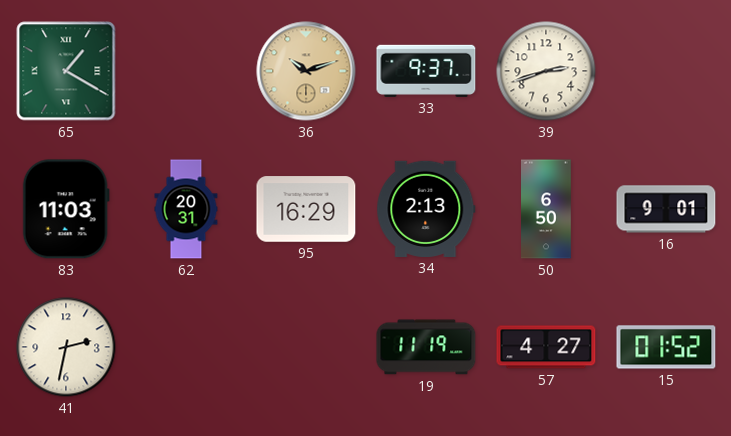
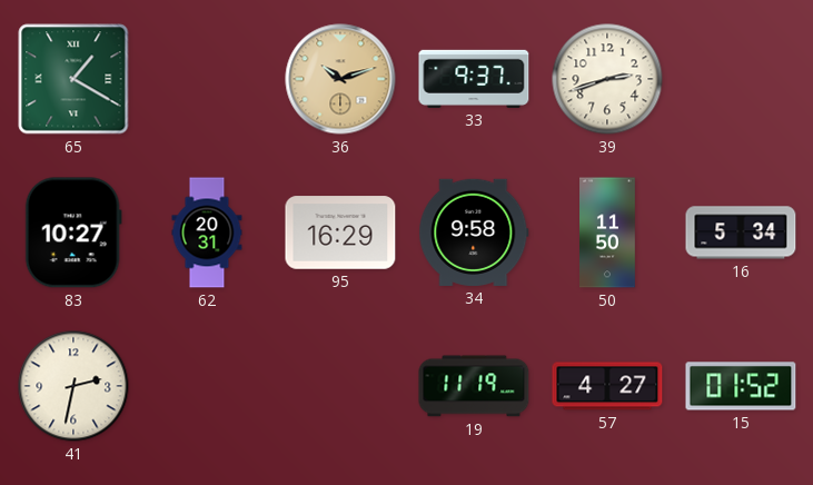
83: 11:03 -> 10:27 (73, 232)
34: 2:13 -> 9:58 (474, 232)
50: 6:50 -> 11:50 (608, 232)
16: 9:01 -> 5:34 (741, 232)
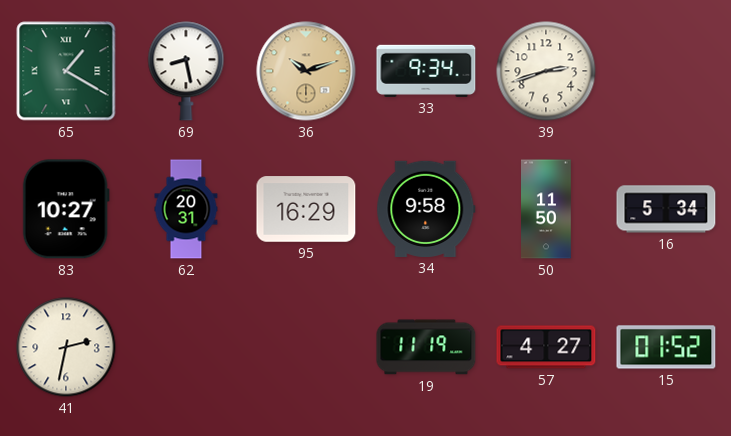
69: none -> 8:28 (186, 71)
33: 9:37 -> 9:34 (426, 71)
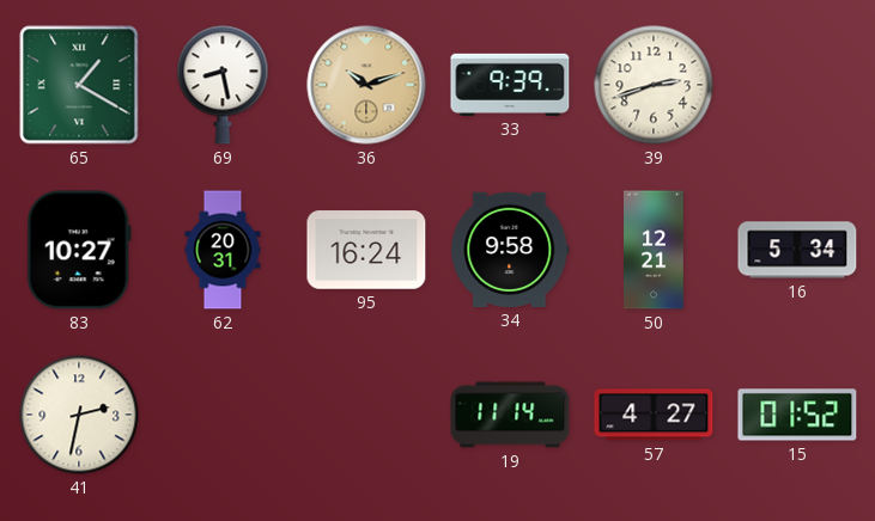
33: 9:34 -> 9:39 (510, 85)
95: 16:29 -> 16:24 (366, 250)
50: 11:50 -> 12:21 (655, 250)
19: 11:19 -> 11:14 (510, 415)
